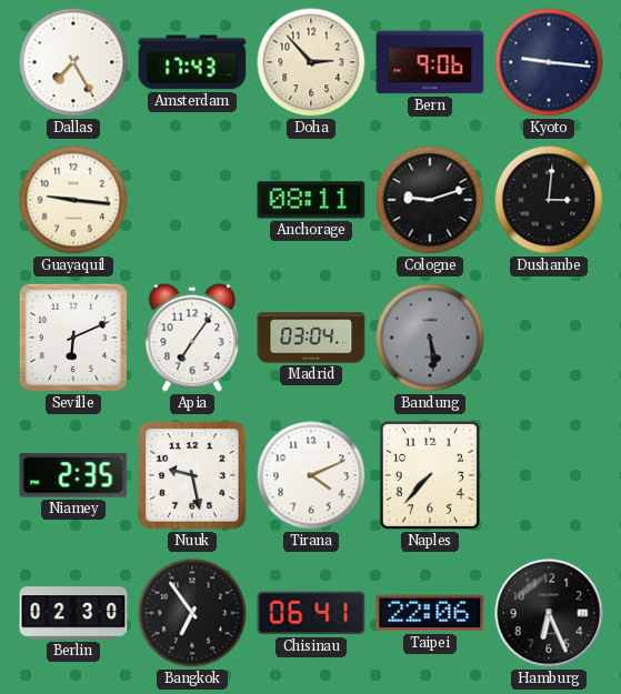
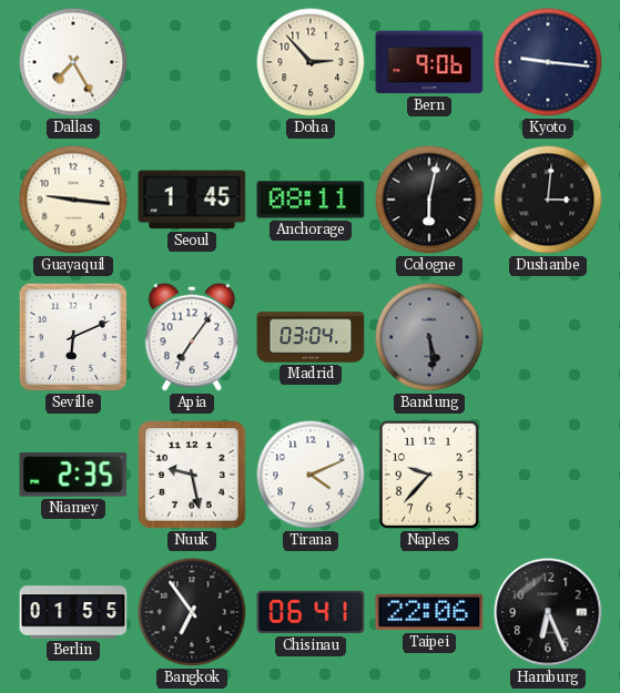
Amsterdam: 17:43 -> none (192, 62)
Seoul: none -> 1:45 (192, 200)
Cologne: 9:12 -> 6:02 (429, 200)
Naples: 7:37 -> 9:37 (429, 475)
Berlin: 02:30 -> 01:55 (73, 612)
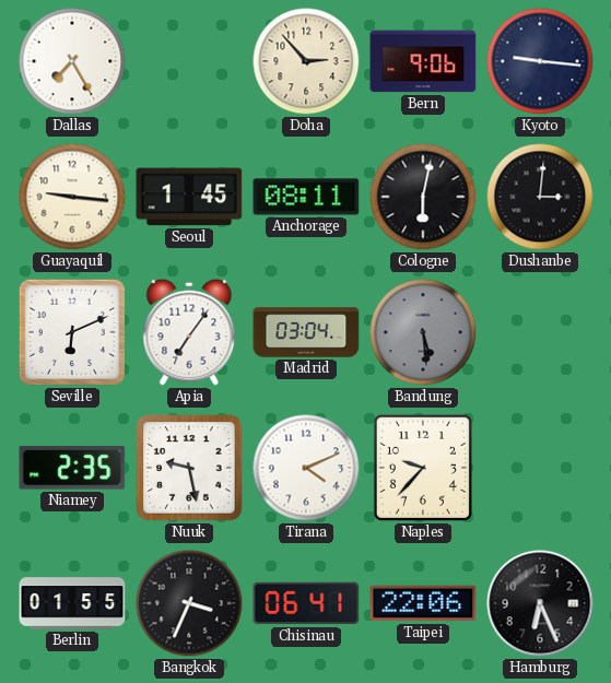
Bangkok: 6:54 -> 3:34 (189, 603)
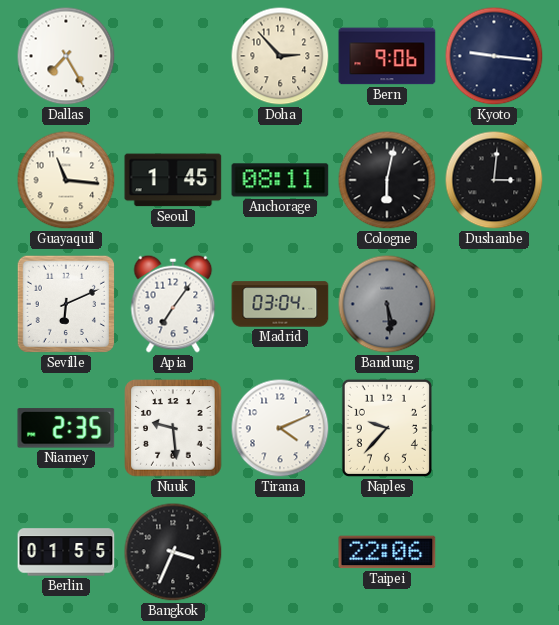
Guayaquil: 9:16 -> 11:16 (66, 180)
Nuuk: 9:28 -> 9:29 (173, 428)
Chisinau: 06:41 -> none (306, 603)
Hamburg: 6:26 -> none (540, 603)
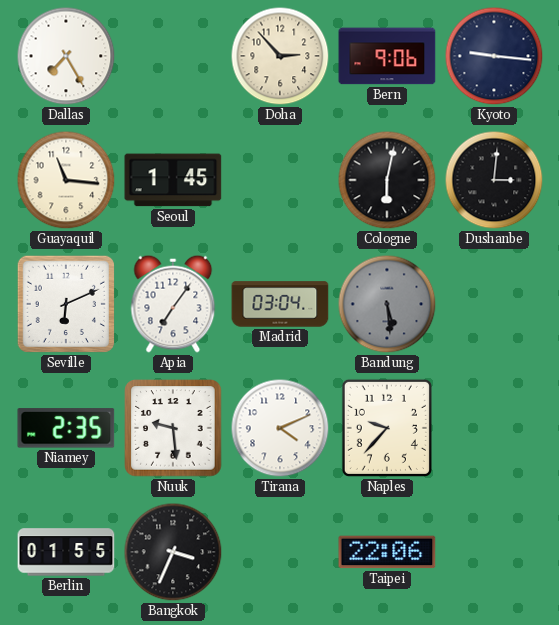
Anchorage: 08:11 -> none (280, 180)
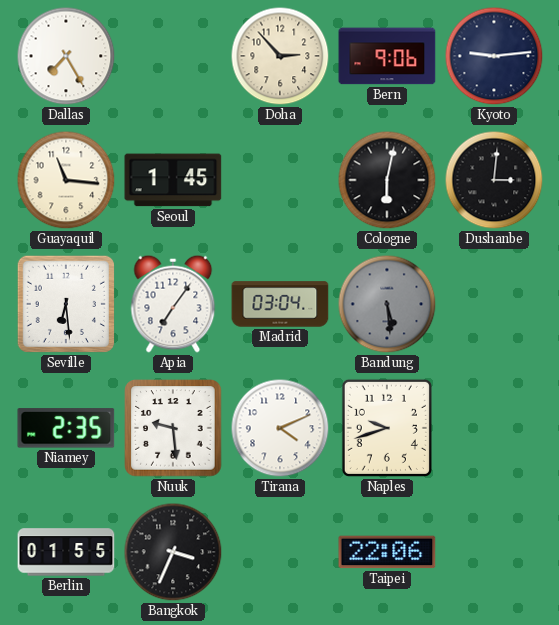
Kyoto: 9:16 -> 9:14 (494, 56)
Seville: 6:11 -> 6:29 (66, 304)
Naples: 9:37 -> 9:42 (387, 428)
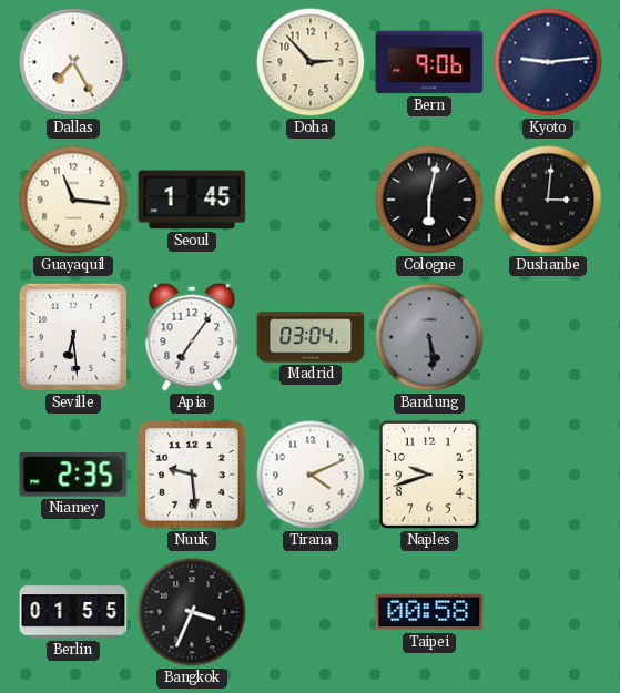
Taipei: 22:06 -> 00:58 (429, 612)
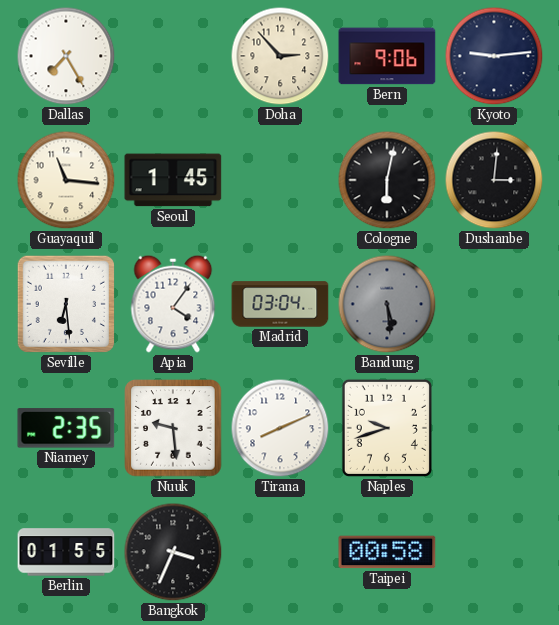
Apia: 7:06 -> 4:06 (173, 304)
Tirana: 4:11 -> 8:11 (280, 428)
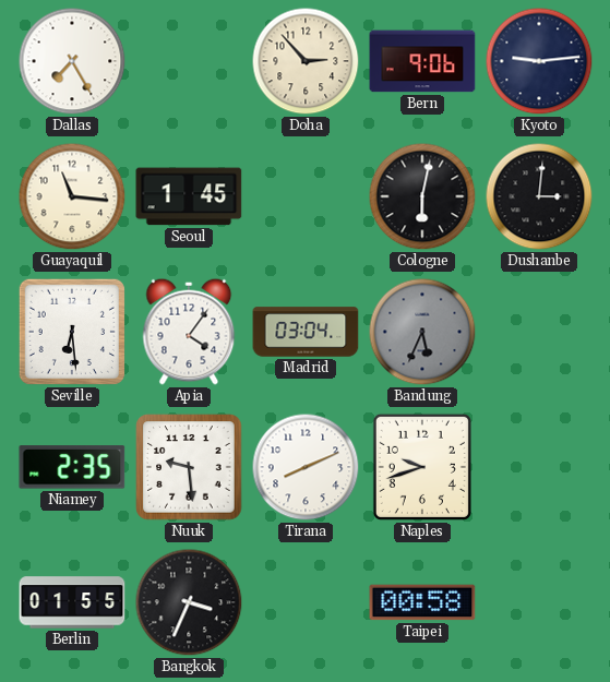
Bandung: 5:29 -> 5:34 (422, 332)
